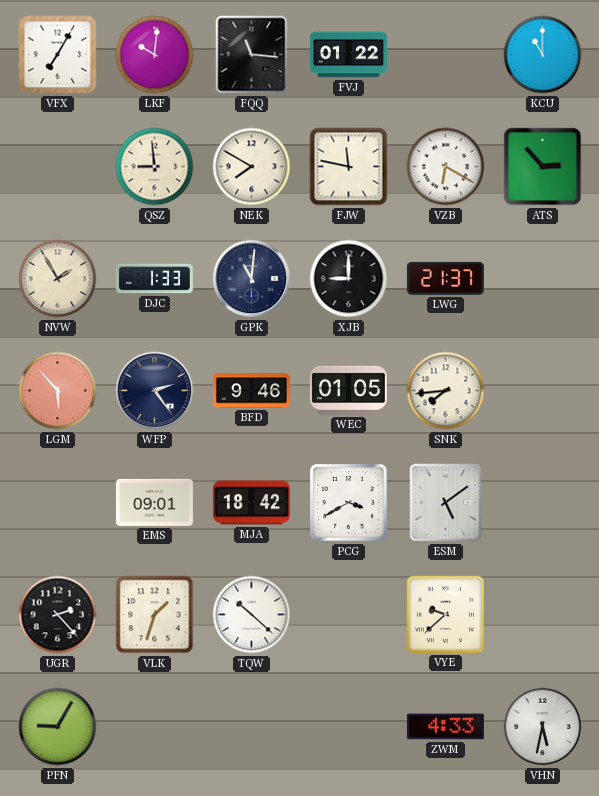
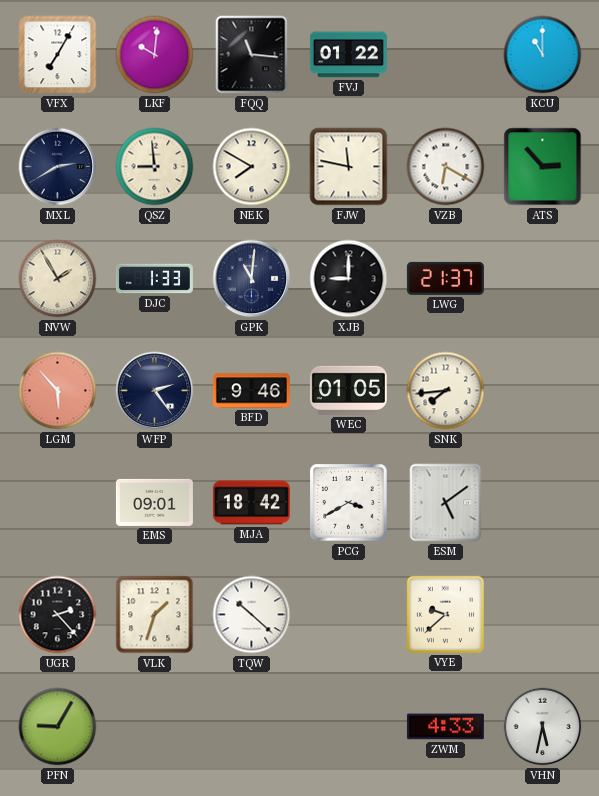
MXL: none -> 2:40 (58, 167)
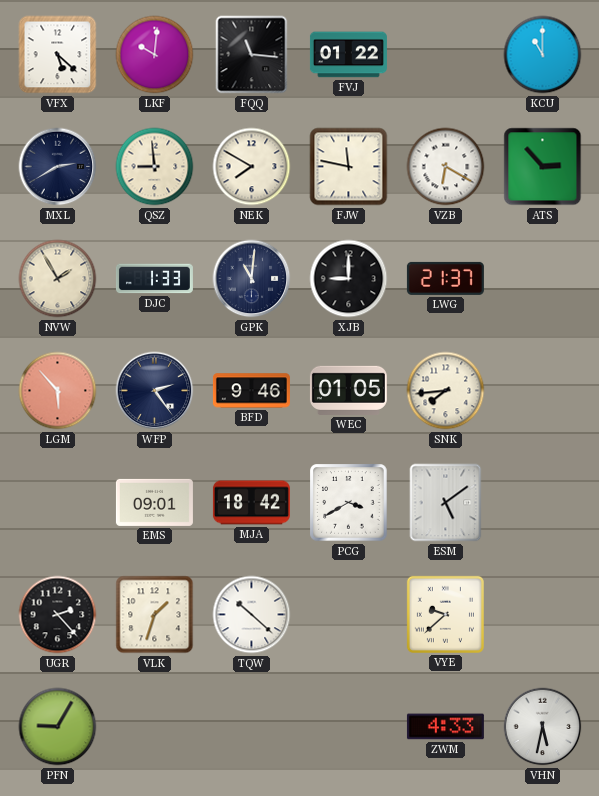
VFX: 7:05 -> 5:22 (58, 55)
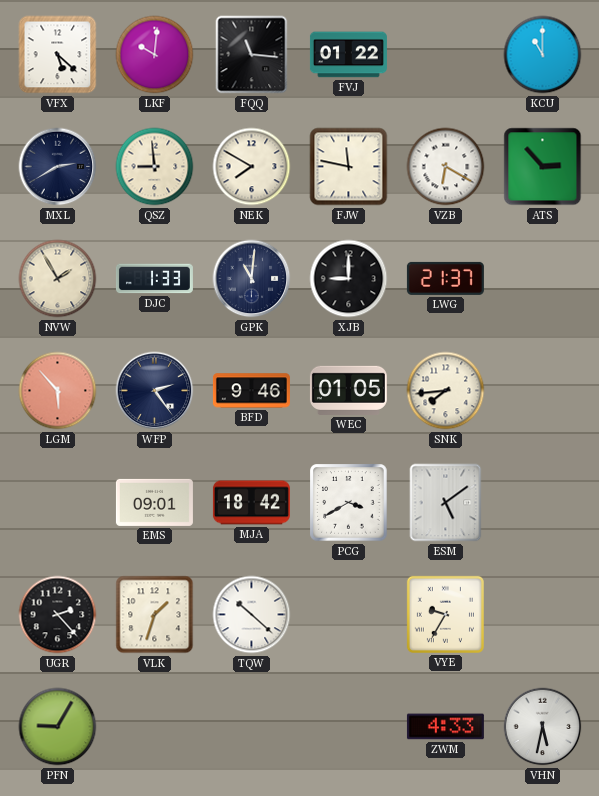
VYE: 9:38 -> 9:35 (445, 614)
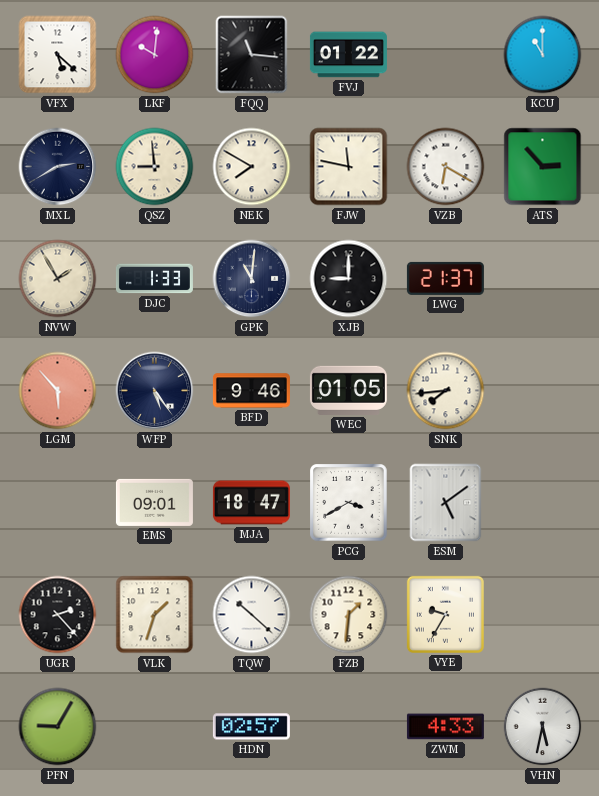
WFP: 2:24 -> 5:24 (155, 391)
MJA: 18:42 -> 18:47 (251, 503)
FZB: none -> 1:31 (349, 615)
HDN: none -> 02:57 (251, 727)
